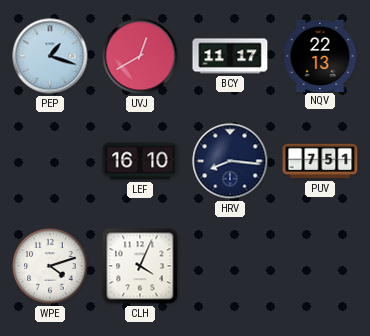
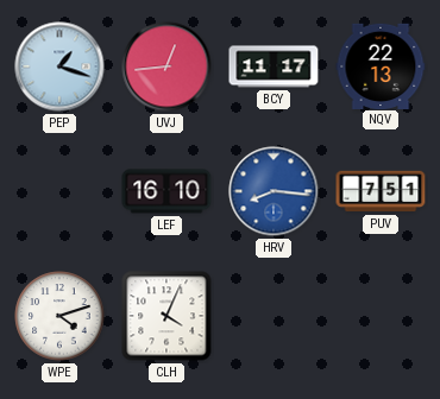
UVJ: 12:40 -> 12:44 (166, 66)
HRV dial: navy -> blue (274, 191)
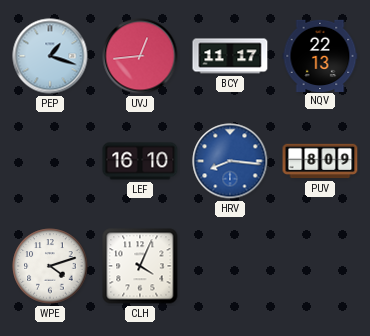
PUV: 7:51 -> 8:09 (320, 161)
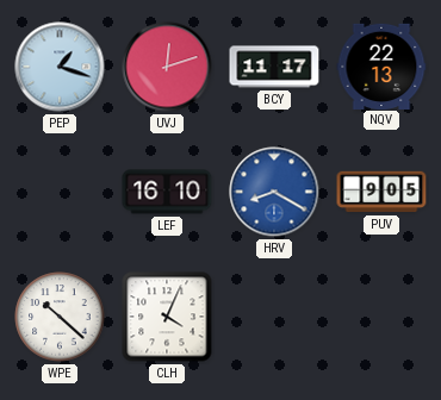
UVJ: 12:44 -> 12:12 (167, 67)
HRV: 8:16 -> 8:20 (274, 192)
PUV: 8:09 -> 9:05 (381, 192)
WPE: 4:12 -> 10:22 (60, 317)
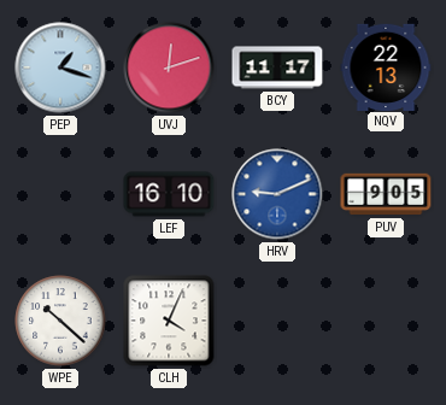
HRV: 8:20 -> 9:11 (277, 194)
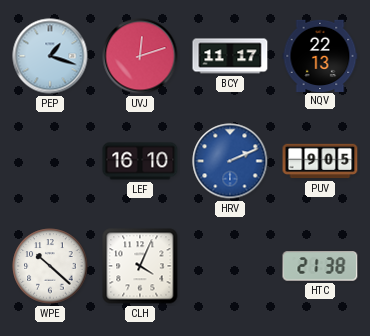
HRV: 9:11 -> 2:11 (230, 161)
HTC: none -> 21:38 (320, 266)
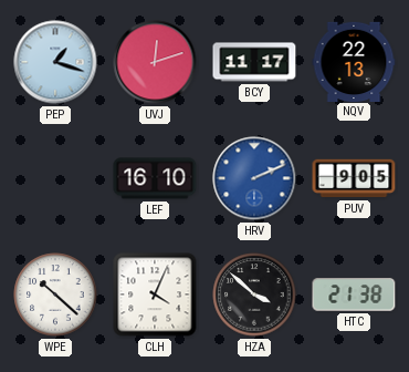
HZA: none -> 3:52 (254, 294)
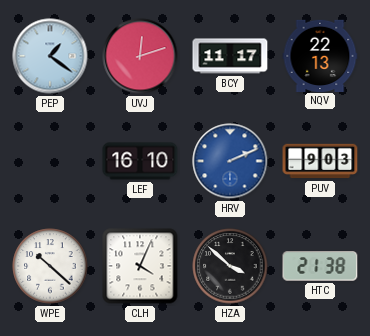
PEP: 1:18 -> 1:21 (50, 56)
PUV: 9:05 -> 9:03 (320, 161)
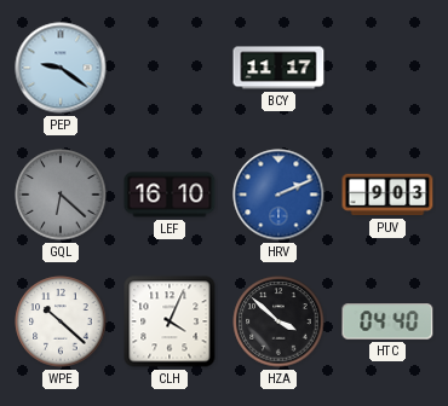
PEP: 1:21 -> 9:21 (61, 68)
UVJ: 12:12 -> none (140, 56)
NQV: 22:13 -> none (320, 55)
GQL: none -> 6:22 (61, 195)
HTC: 21:38 -> 04:40 (387, 321)
